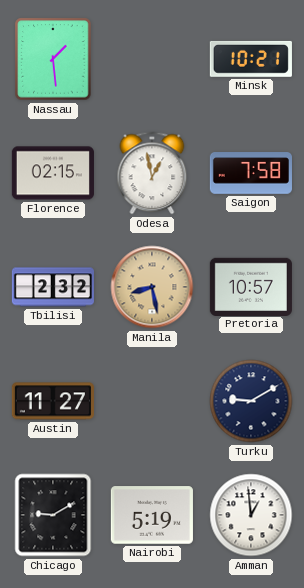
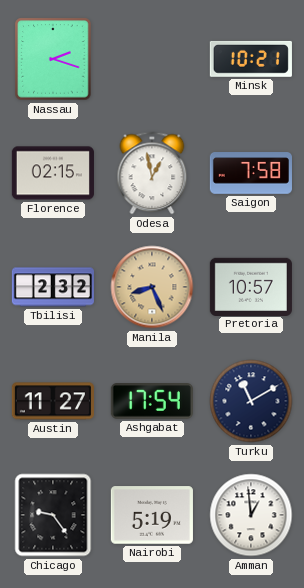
Nassau: 1:29 -> 2:18 (53, 59)
Manila: 8:28 -> 8:26 (152, 287)
Ashgabat: none -> 17:54 (152, 402)
Turku: 9:10 -> 11:10 (251, 401)
Chicago: 9:10 -> 9:24 (53, 515)
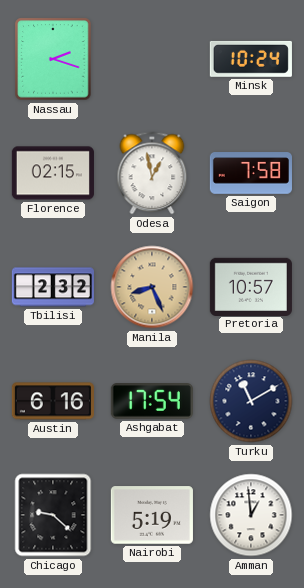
Minsk: 10:21 -> 10:24 (251, 59)
Austin: 11:27 -> 6:16 (53, 401)
Chicago: 9:24 -> 9:22 (53, 515)
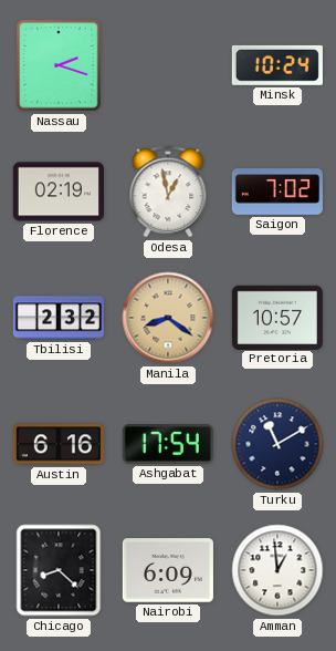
Florence: 02:15 -> 02:19 (59, 192)
Saigon: 7:58 -> 7:02 (277, 192)
Manila: 8:26 -> 8:21 (168, 318)
Chicago: 9:22 -> 8:22 (59, 570)
Nairobi: 5:19 -> 6:09 (168, 570)
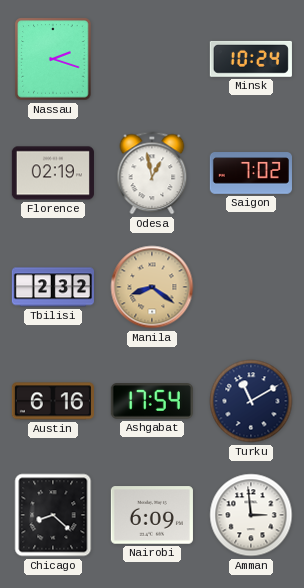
Pretoria: 10:57 -> none (277, 317)
Amman: 12:59 -> 2:59 (251, 515)
